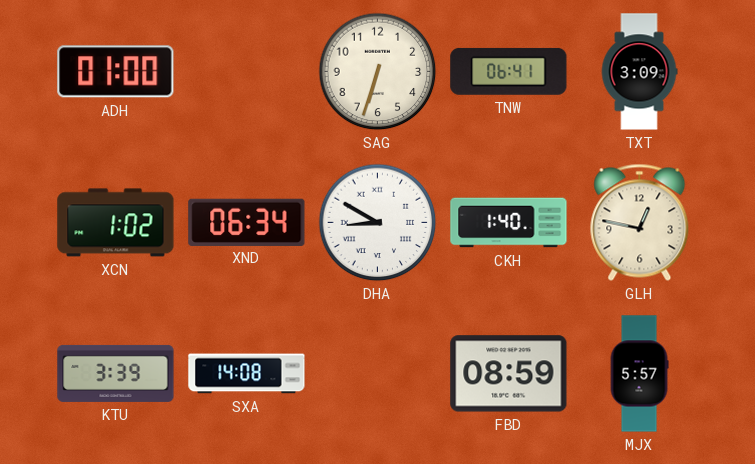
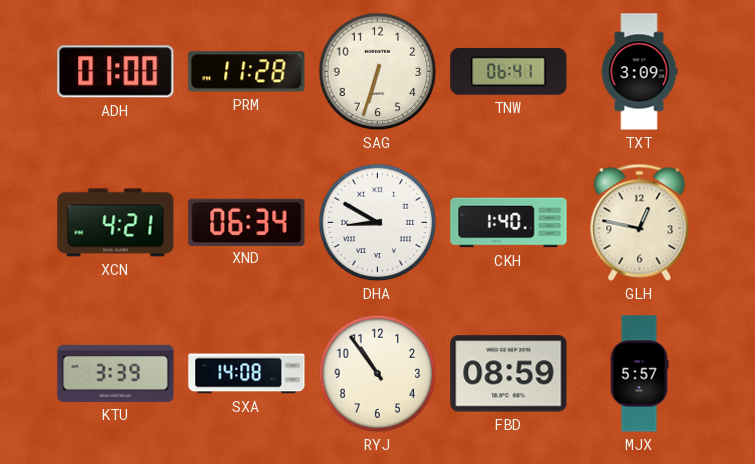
PRM: none -> 11:28 (247, 72)
XCN: 1:02 -> 4:21 (116, 223)
RYJ: none -> 10:54 (378, 374)
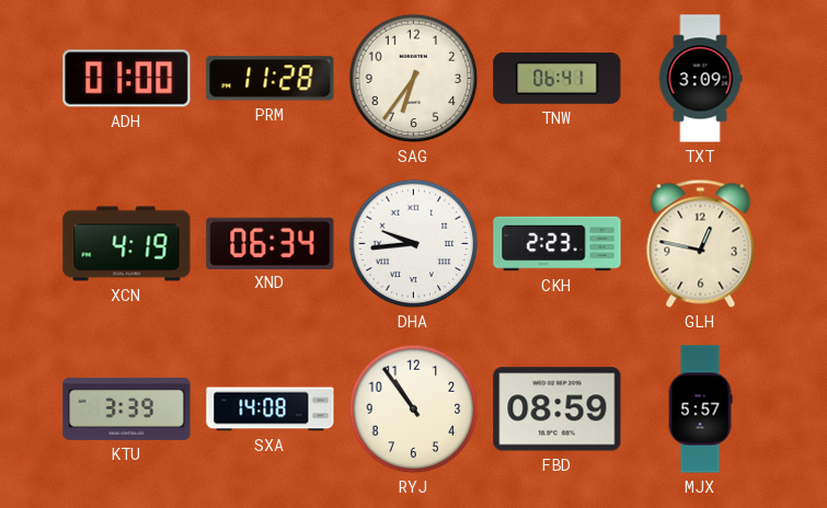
SAG: 6:33 -> 6:36 (414, 79)
XCN: 4:21 -> 4:19 (127, 244)
DHA: 8:50 -> 9:44 (414, 244)
CKH: 1:40 -> 2:23 (558, 244)
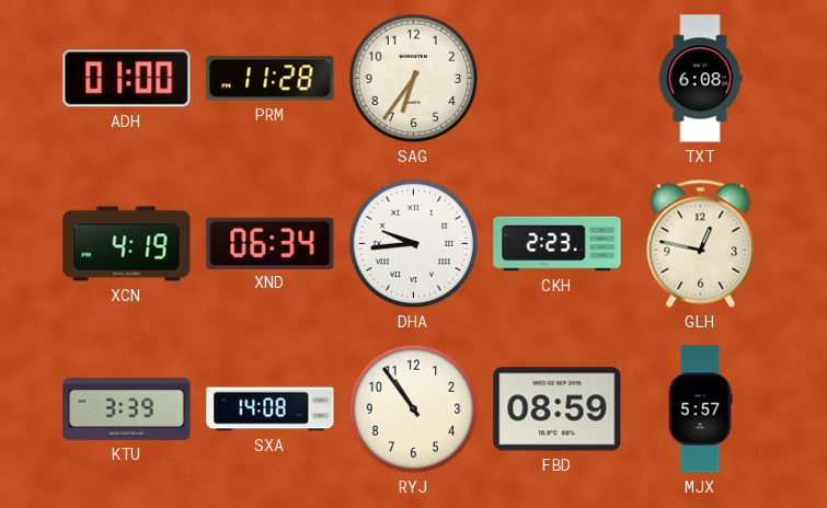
TNW: 06:41 -> none (558, 78)
TXT: 3:09 -> 6:08 (700, 79)
